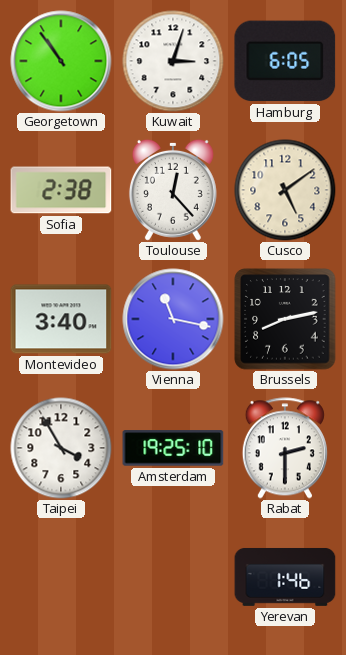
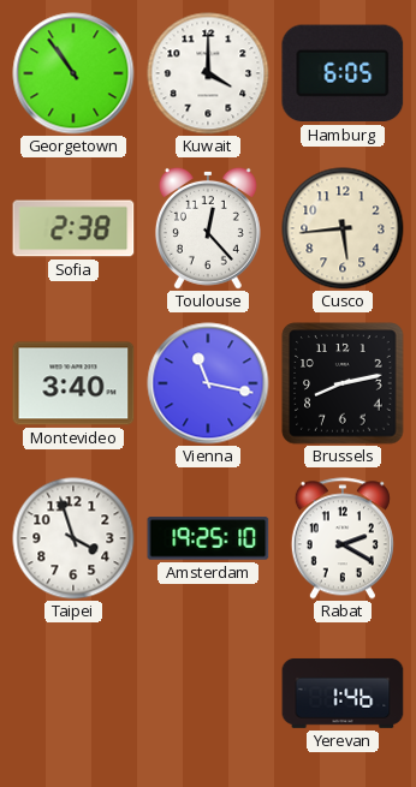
Kuwait: 3:03 -> 4:00 (208, 73)
Cusco: 5:09 -> 5:44 (343, 228)
Taipei: 3:55 -> 3:57 (73, 538)
Rabat: 2:30 -> 2:20 (343, 538)
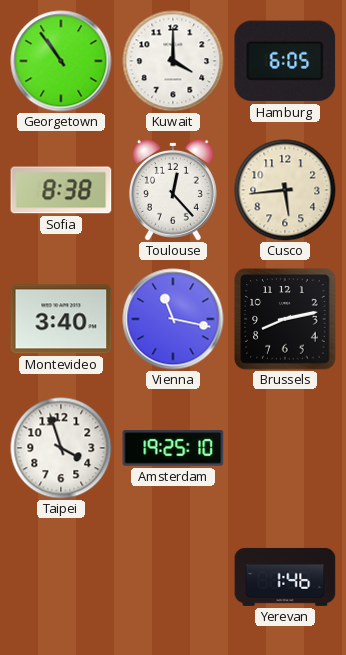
Sofia: 2:38 -> 8:38 (61, 190)
Rabat: 2:20 -> none (343, 538)
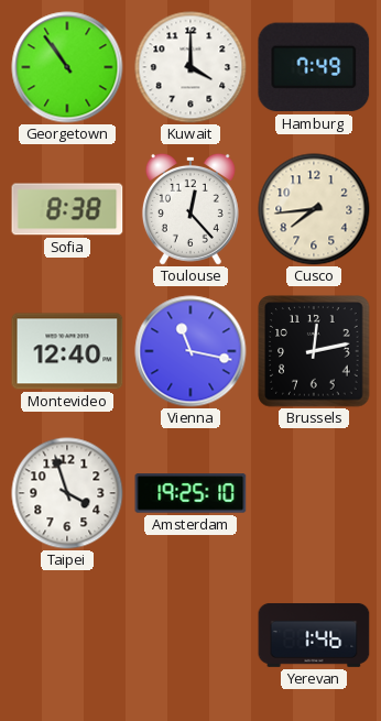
Hamburg: 6:05 -> 7:49 (314, 67)
Cusco: 5:44 -> 7:44 (314, 209)
Montevideo: 3:40 -> 12:40 (67, 351)
Brussels: 8:13 -> 12:13 (314, 351)
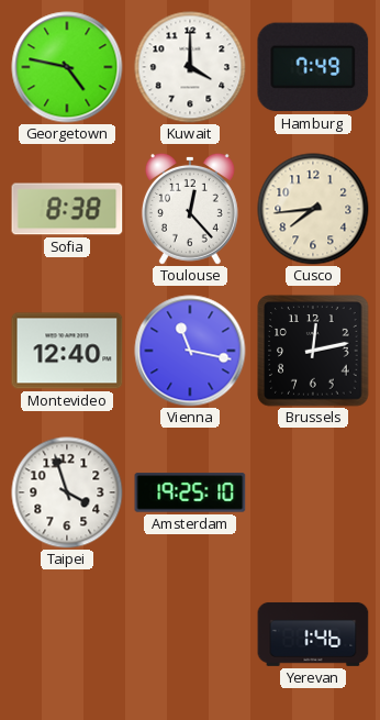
Georgetown: 10:54 -> 4:47 (67, 67)
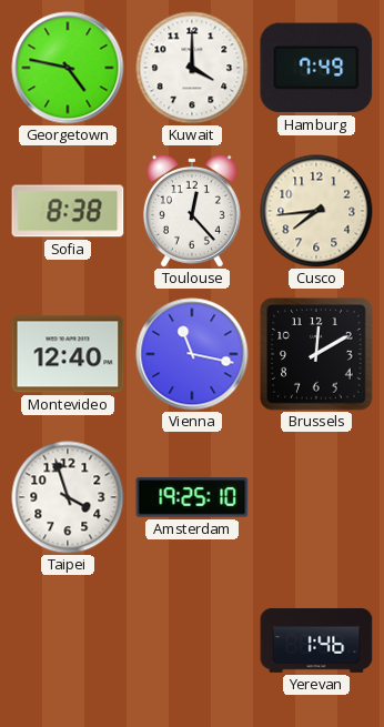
Brussels: 12:13 -> 12:10 (316, 354)
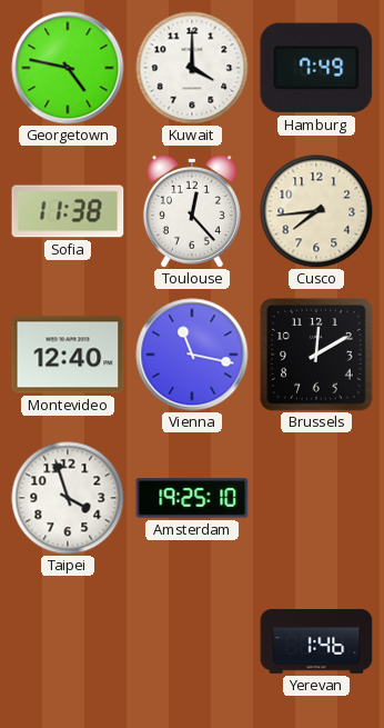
Sofia: 8:38 -> 11:38 (68, 211)
